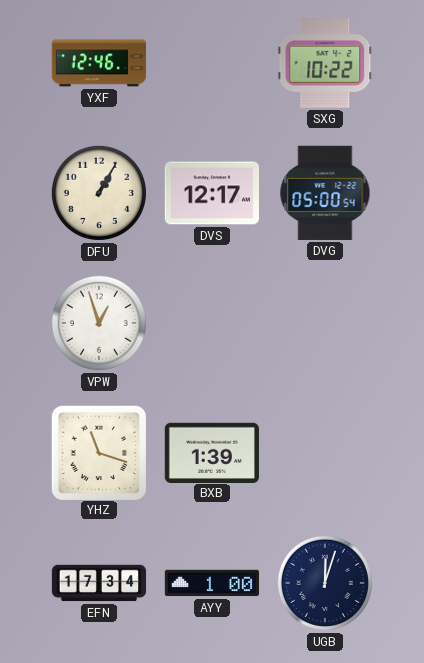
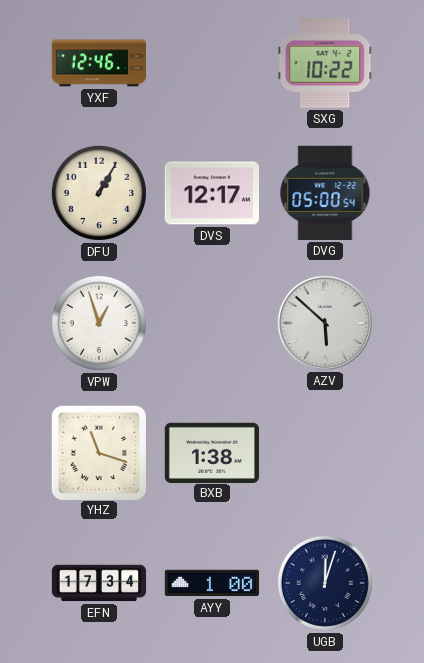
AZV: none -> 5:52 (324, 322)
BXB: 1:39 -> 1:38 (211, 452)
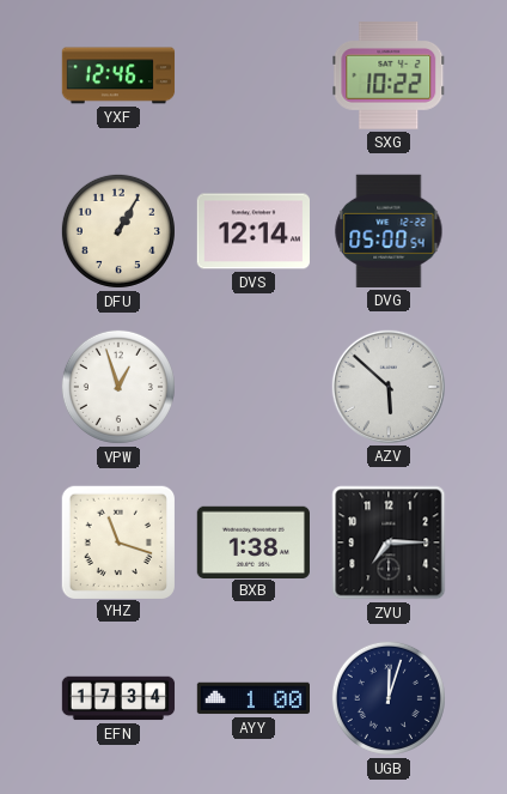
DVS: 12:17 -> 12:14 (252, 231)
ZVU: none -> 7:15 (389, 543)
